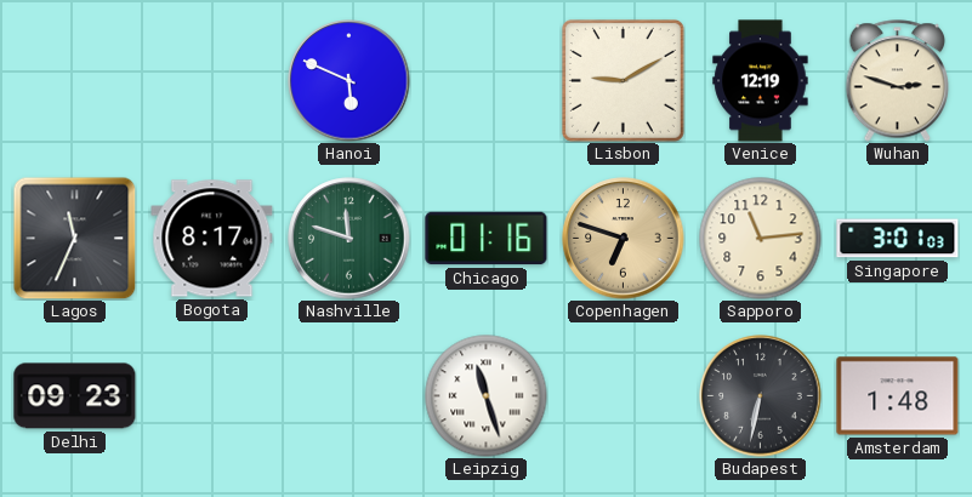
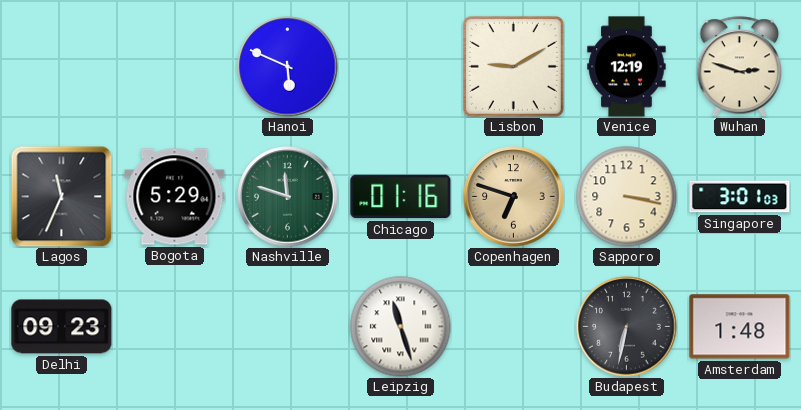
Bogota: 8:17 -> 5:29 (175, 197)
Sapporo: 11:14 -> 3:17 (627, 197)
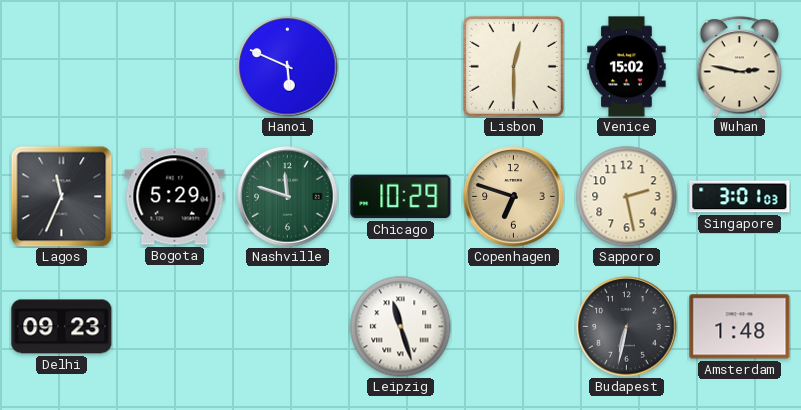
Lisbon: 9:10 -> 12:30 (513, 66)
Venice: 12:19 -> 15:02 (627, 67)
Wuhan: 2:48 -> 2:47 (740, 67)
Chicago: 01:16 -> 10:29 (401, 197)
Sapporo: 3:17 -> 2:28 (627, 197)
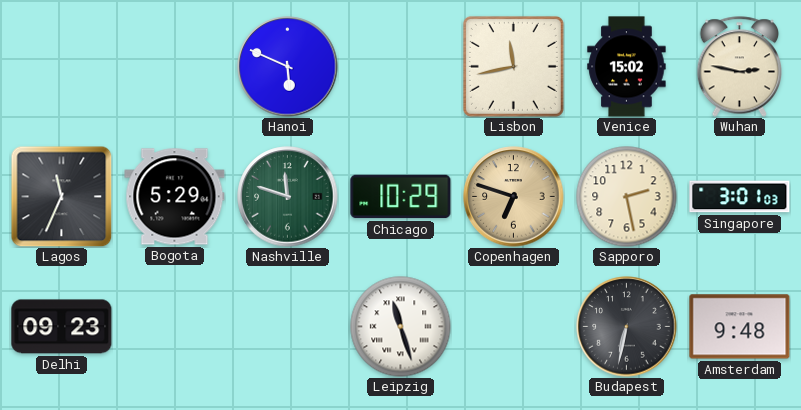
Lisbon: 12:30 -> 11:43 (513, 66)
Amsterdam: 1:48 -> 9:48 (740, 327)
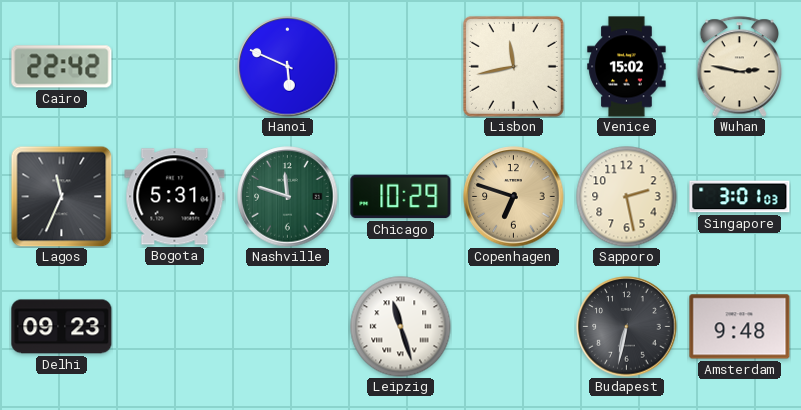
Cairo: none -> 22:42 (62, 67)
Bogota: 5:29 -> 5:31 (175, 197)
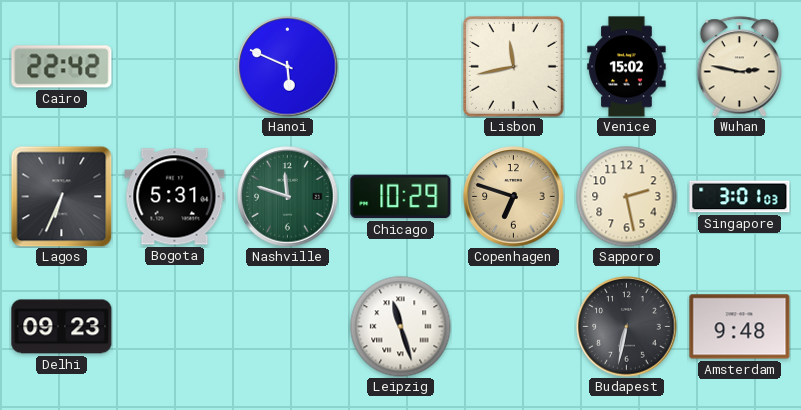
Lagos: 11:34 -> 6:34 (61, 196)
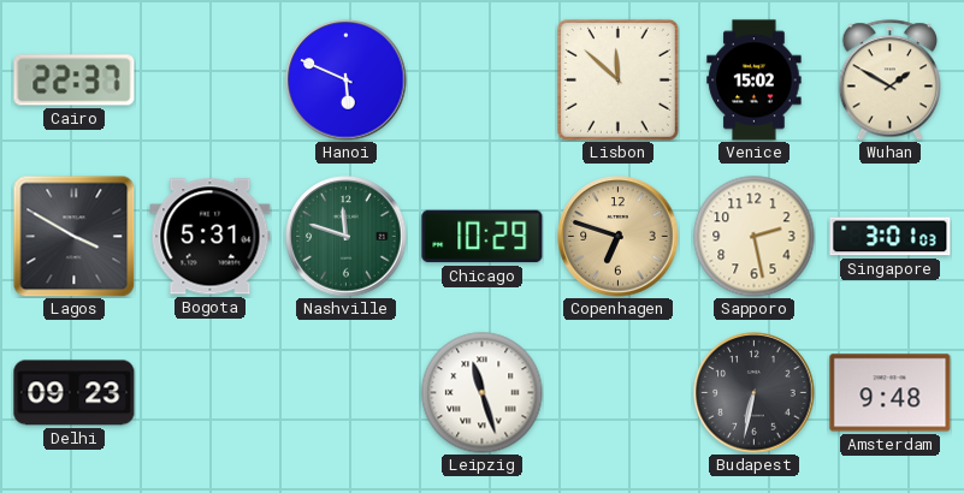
Cairo: 22:42 -> 22:37 (75, 81)
Lisbon: 11:43 -> 11:52 (617, 79)
Wuhan: 2:47 -> 1:50 (891, 81)
Lagos: 6:34 -> 3:50 (73, 236)
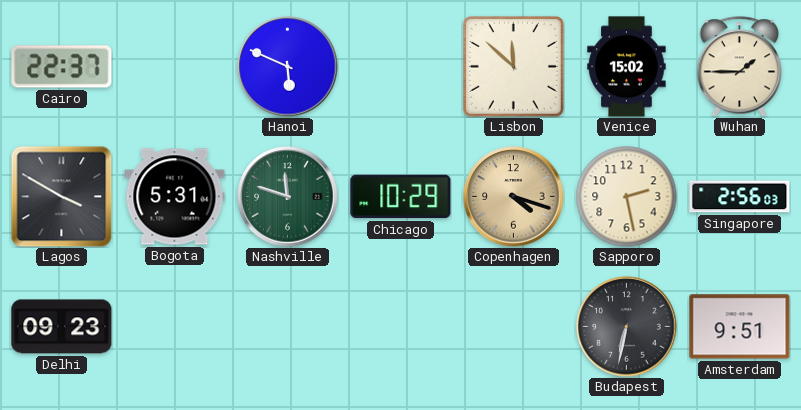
Wuhan: 1:50 -> 1:45 (740, 67)
Copenhagen: 6:48 -> 4:18 (514, 197)
Singapore: 3:01 -> 2:56 (740, 197)
Leipzig: 11:27 -> none (483, 393)
Amsterdam: 9:48 -> 9:51 (740, 327)
